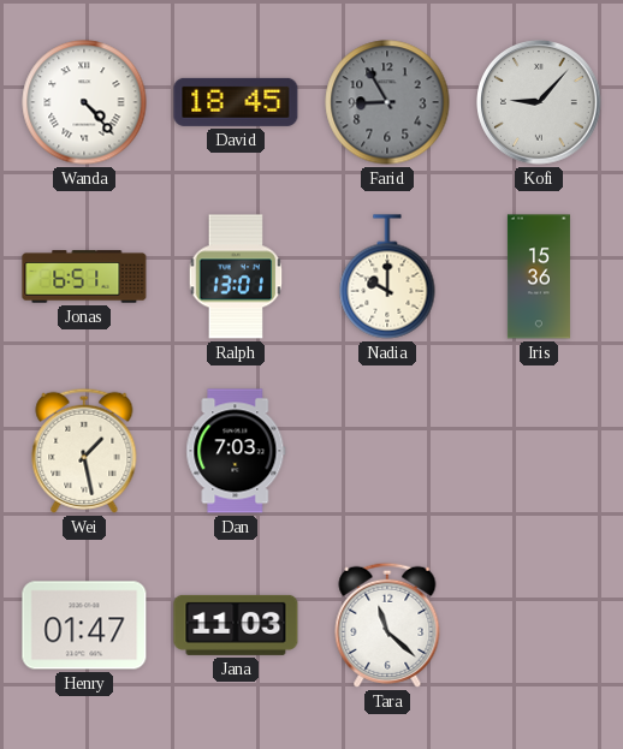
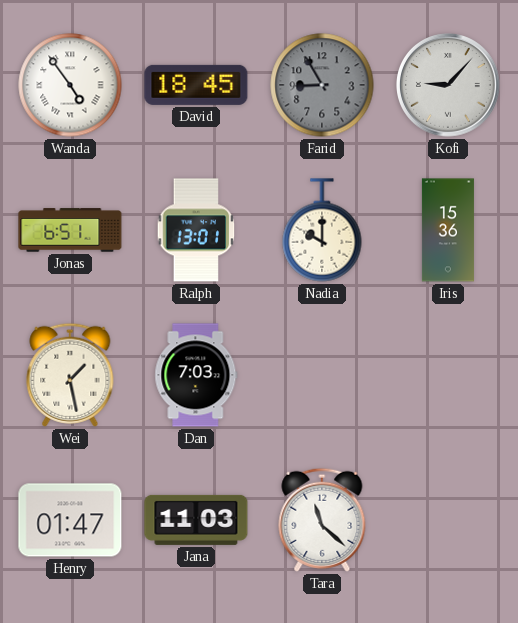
Wanda: 4:23 -> 4:54 (70, 85)
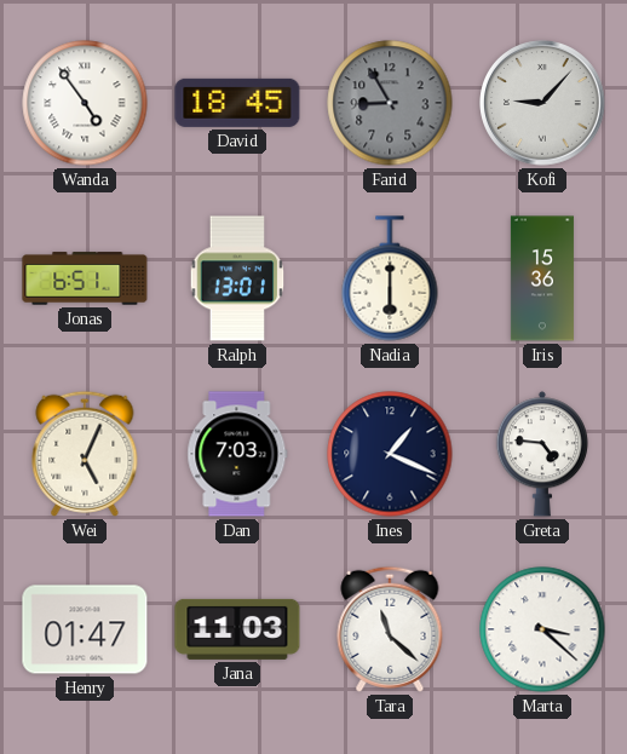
Nadia: 10:00 -> 6:00 (390, 278)
Wei: 1:28 -> 5:04 (85, 454)
Ines: none -> 1:19 (390, 454)
Greta: none -> 4:46 (541, 454)
Marta: none -> 3:22 (542, 629)
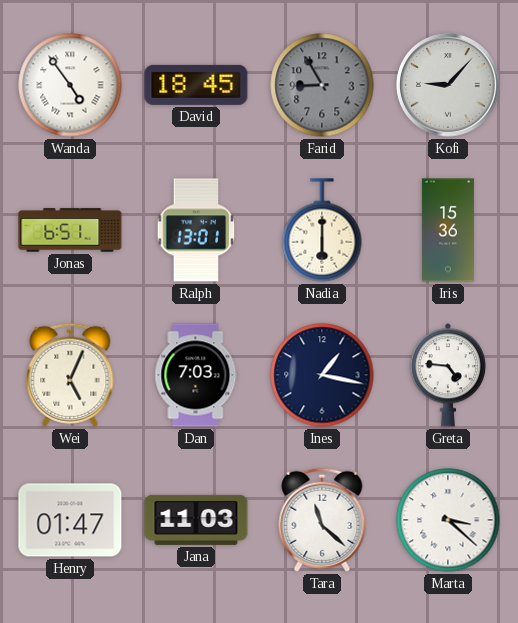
Ines: 1:19 -> 1:17 (322, 375)
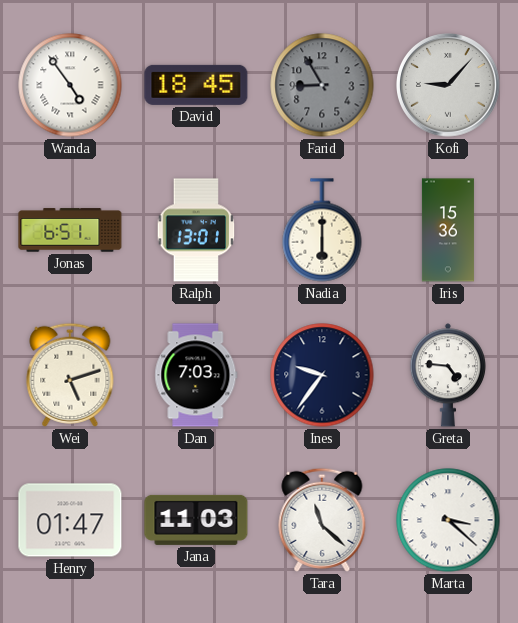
Wei: 5:04 -> 5:12 (70, 375)
Ines: 1:17 -> 9:36 (322, 375)
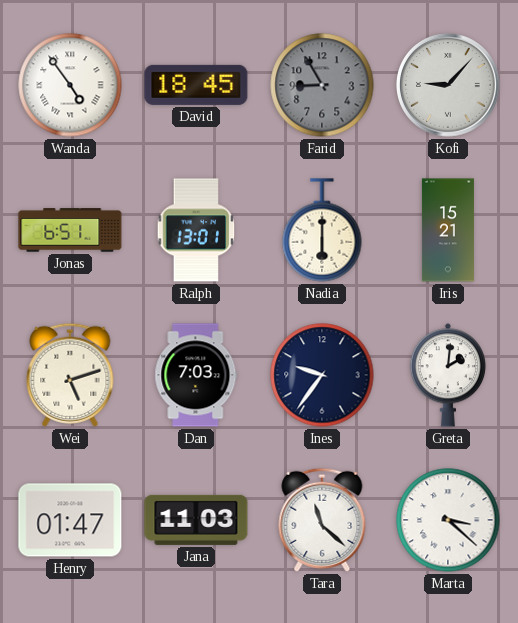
Iris: 15:36 -> 15:21 (448, 230)
Greta: 4:46 -> 2:01 (447, 375)
